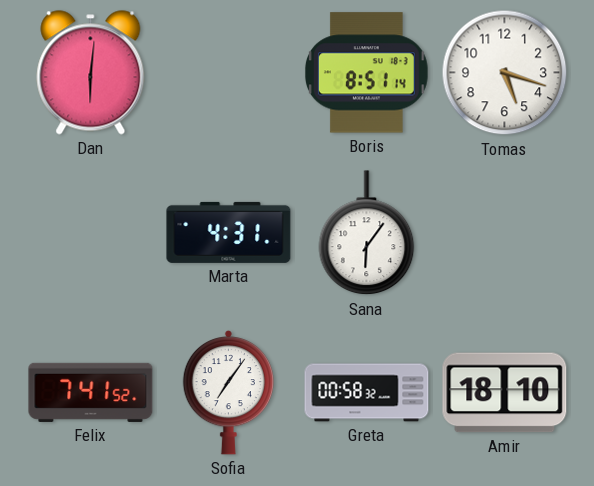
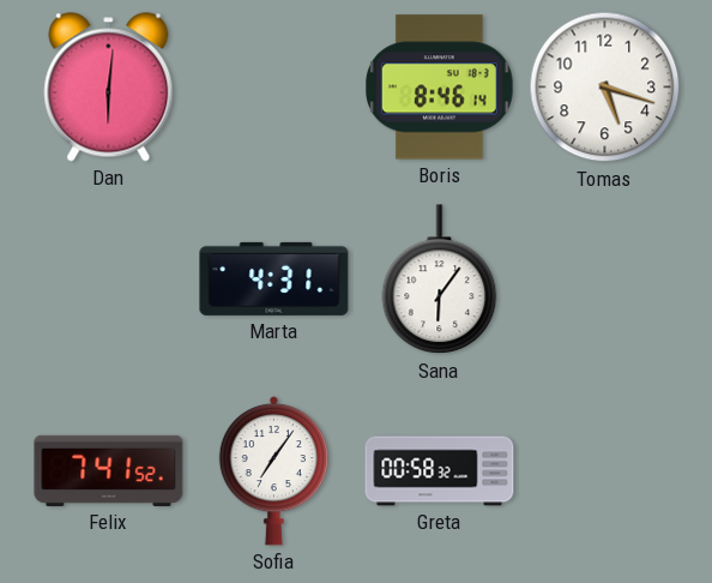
Boris: 8:51 -> 8:46 (439, 88)
Amir: 18:10 -> none (505, 393)
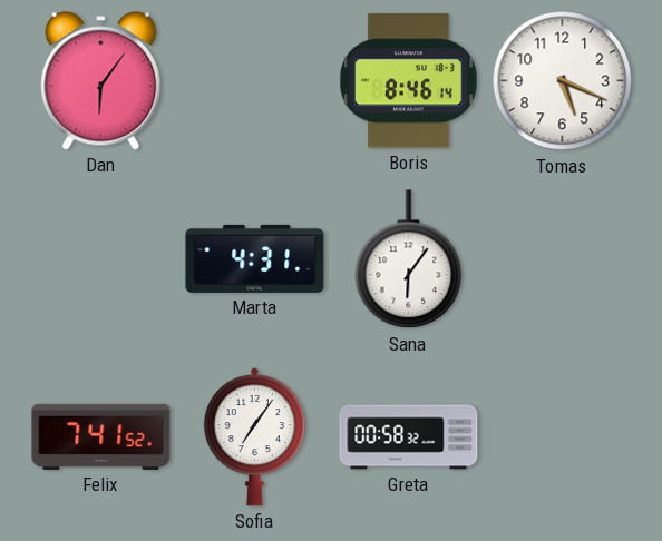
Dan: 6:01 -> 6:06 (101, 81)
Tomas: 5:18 -> 5:19 (563, 81)
